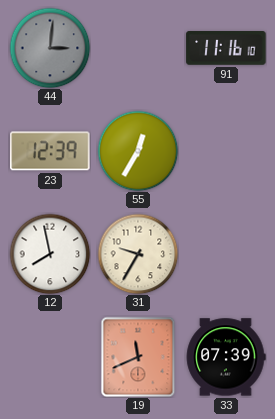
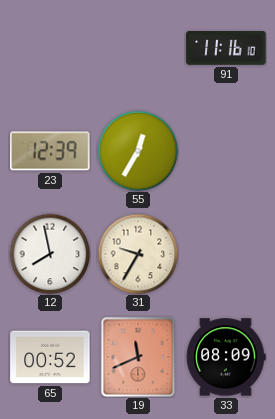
44: 3:01 -> none (50, 48)
65: none -> 00:52 (50, 357)
33: 07:39 -> 08:09 (226, 357)
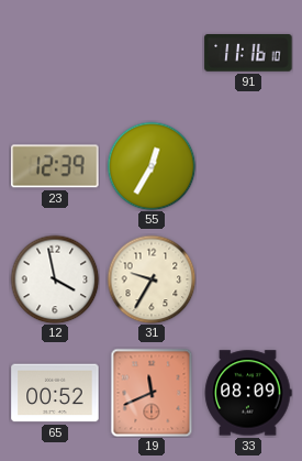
12: 7:58 -> 3:58 (55, 279)
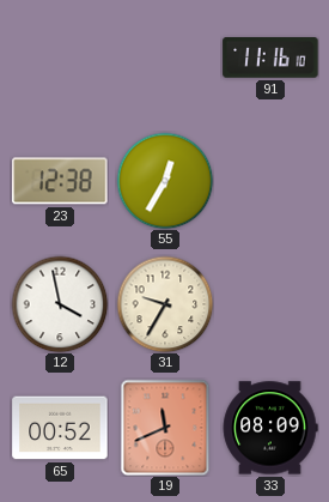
23: 12:39 -> 12:38 (60, 181)
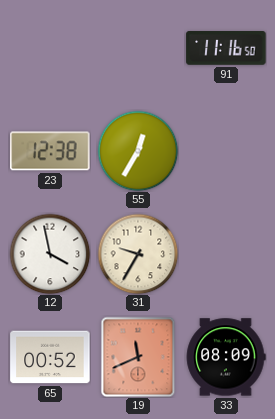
91: 11:16:10 -> 11:16:50 (226, 49)
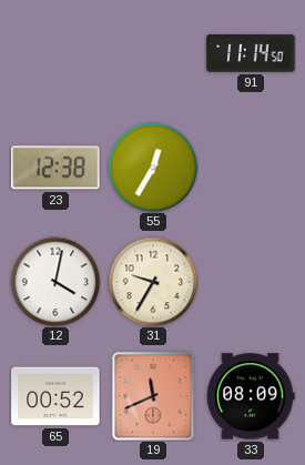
91: 11:16 -> 11:14 (251, 54)
12: 3:58 -> 4:02 (55, 282)
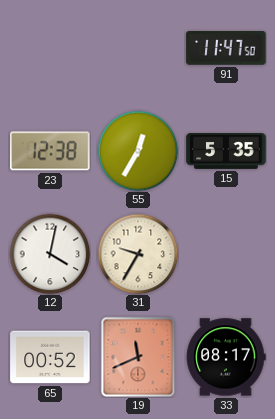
91: 11:14 -> 11:47 (226, 49)
15: none -> 5:35 (226, 152)
33: 08:09 -> 08:17 (226, 357)
